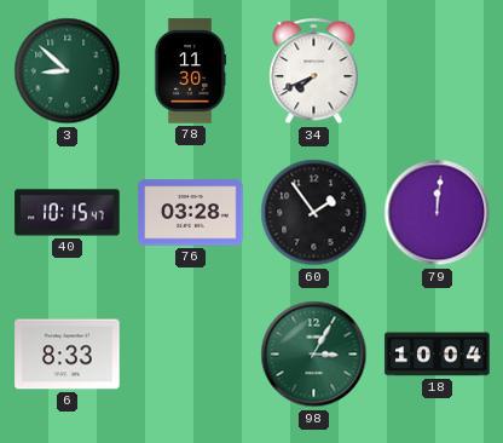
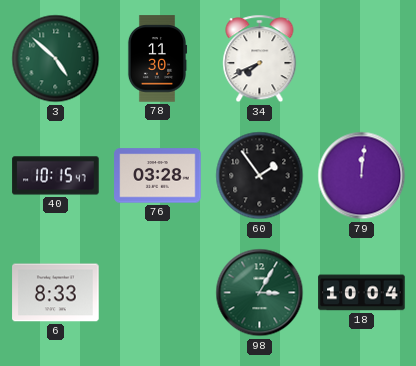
3: 8:52 -> 4:52 (56, 59)
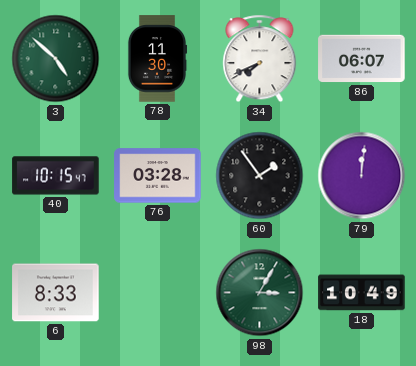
86: none -> 06:07 (362, 59)
18: 10:04 -> 10:49 (362, 293)
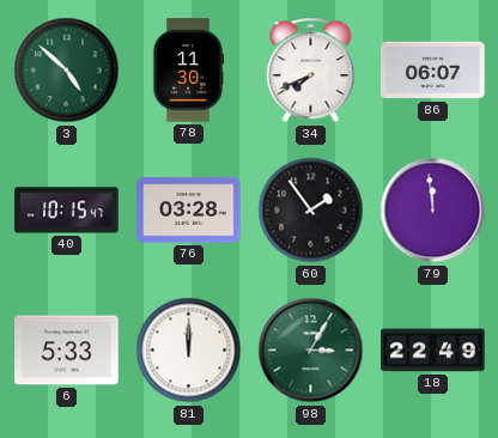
79: 12:01 -> 11:59 (433, 211)
6: 8:33 -> 5:33 (67, 351)
81: none -> 12:00 (189, 351)
18: 10:49 -> 22:49 (433, 351)
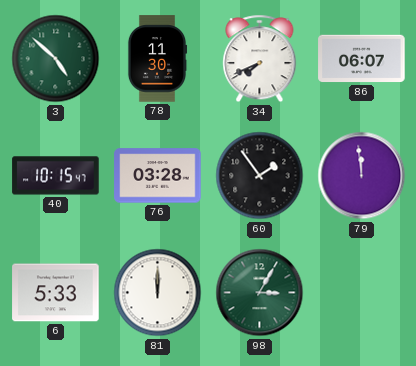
18: 22:49 -> none (433, 351)
